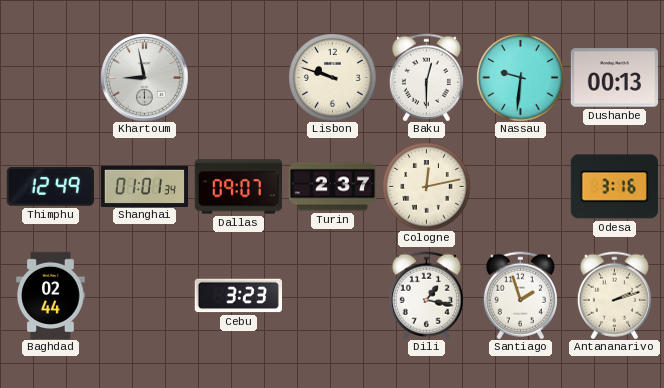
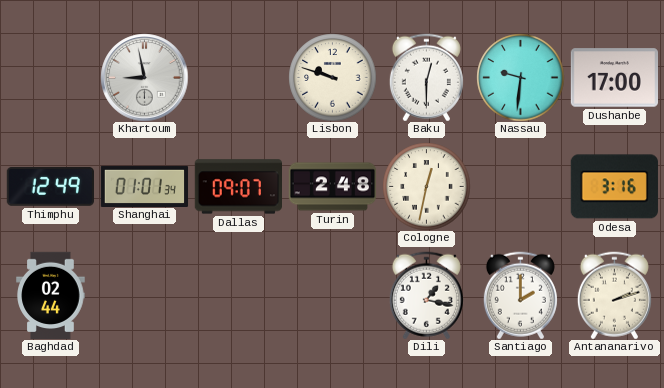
Dushanbe: 00:13 -> 17:00 (614, 78)
Turin: 2:37 -> 2:48 (332, 187)
Cologne: 12:13 -> 12:32 (426, 186)
Cebu: 3:23 -> none (238, 296)
Santiago: 1:57 -> 2:00 (520, 295)
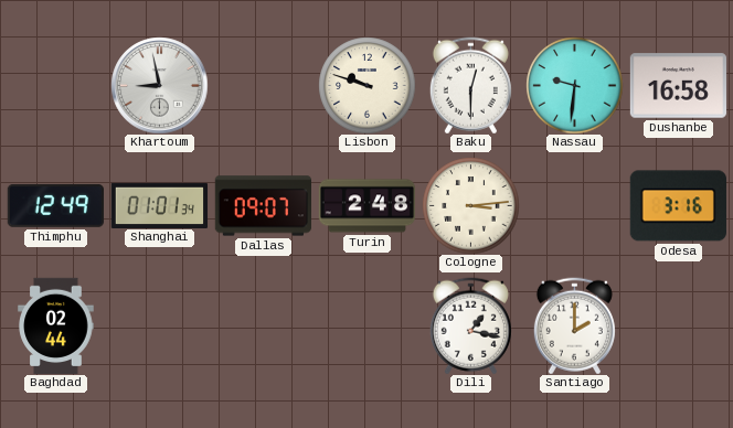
Dushanbe: 17:00 -> 16:58 (678, 86)
Cologne: 12:32 -> 3:14 (470, 205)
Antananarivo: 2:12 -> none (614, 295)
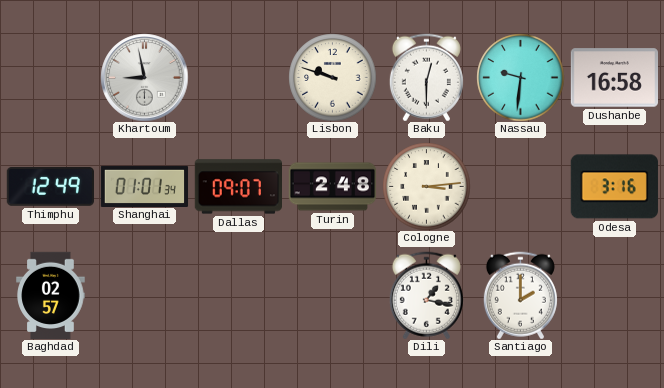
Baghdad: 02:44 -> 02:57 (51, 295)
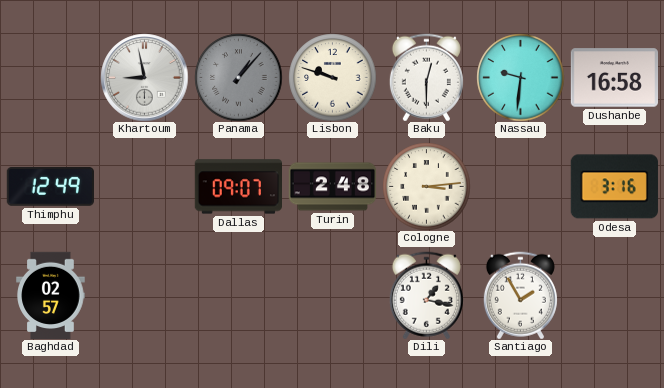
Panama: none -> 1:07 (238, 77)
Shanghai: 01:01 -> none (144, 186)
Santiago: 2:00 -> 1:55 (520, 295)
